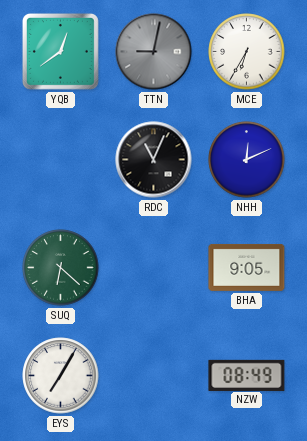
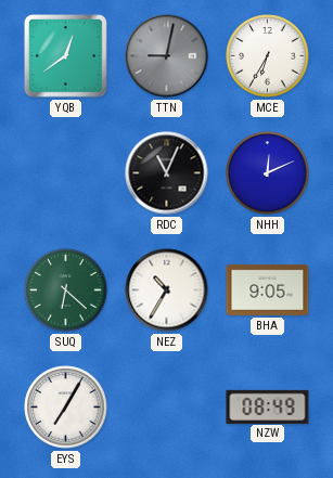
NEZ: none -> 10:35 (167, 290)
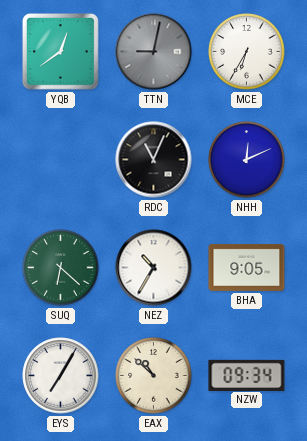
EAX: none -> 10:52 (154, 376)
NZW: 08:49 -> 09:34 (247, 375)
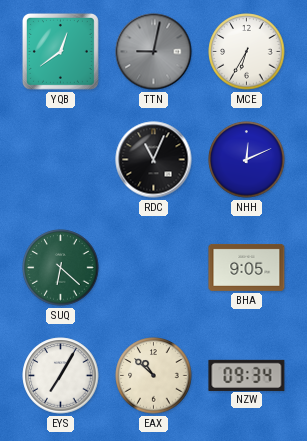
NEZ: 10:35 -> none (154, 268)
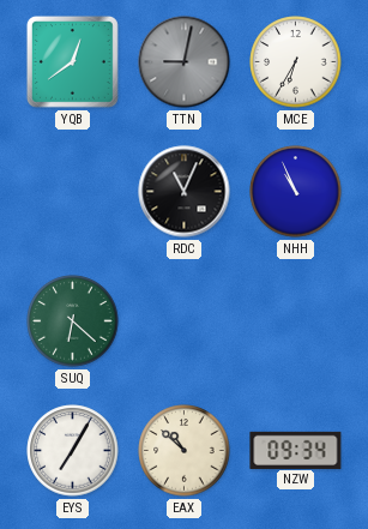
NHH: 12:11 -> 10:56 (296, 192)
BHA: 9:05 -> none (247, 267)
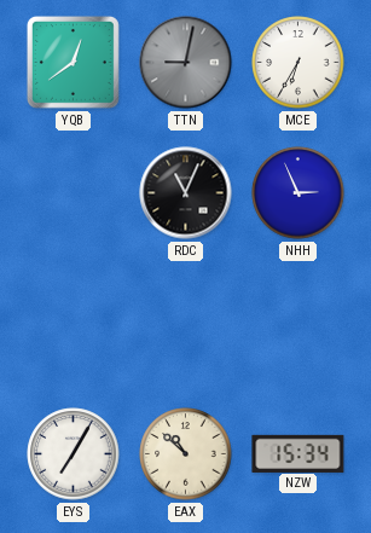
NHH: 10:56 -> 2:56 (298, 193)
SUQ: 6:22 -> none (73, 321)
NZW: 09:34 -> 15:34 (298, 453)
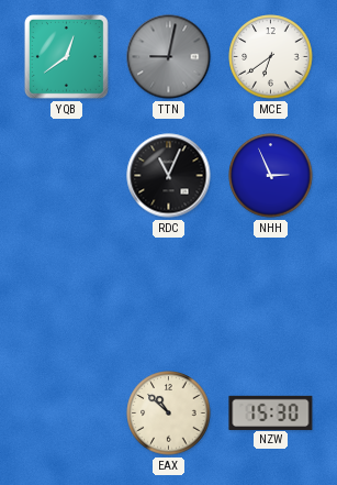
MCE: 6:35 -> 6:39 (271, 57)
EYS: 7:05 -> none (74, 454)
NZW: 15:34 -> 15:30 (271, 412)
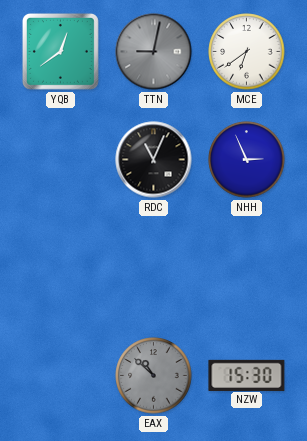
EAX dial: cream -> grey (154, 376)
